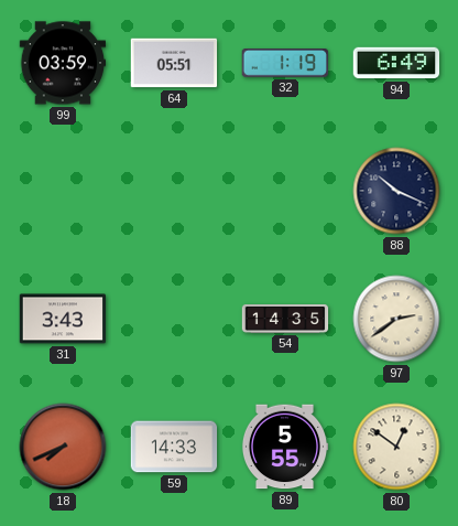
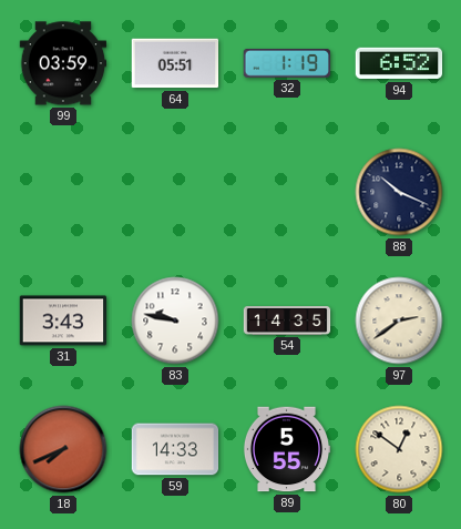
94: 6:49 -> 6:52 (399, 63)
83: none -> 9:47 (175, 321)
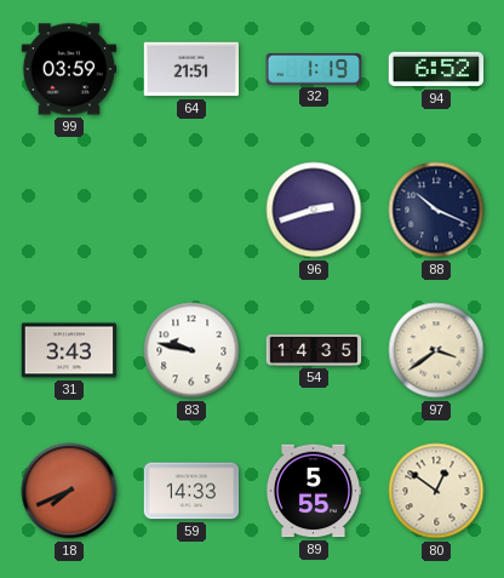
64: 05:51 -> 21:51 (191, 69)
96: none -> 2:42 (314, 210)
97: 2:39 -> 3:39 (436, 350)
